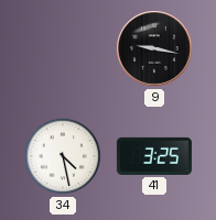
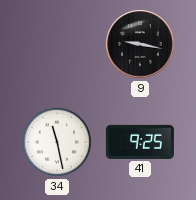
34: 4:28 -> 11:28 (57, 142)
41: 3:25 -> 9:25 (140, 142)
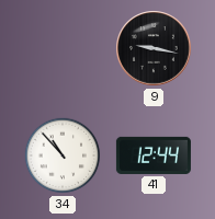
34: 11:28 -> 10:53 (63, 155)
41: 9:25 -> 12:44 (154, 155)
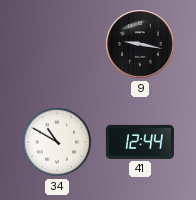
34: 10:53 -> 10:50 (57, 142)
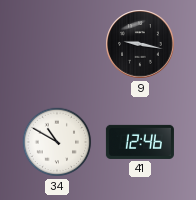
41: 12:44 -> 12:46 (140, 142)
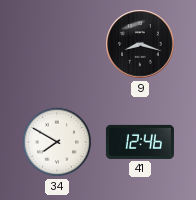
9: 9:17 -> 8:18 (140, 44)
34: 10:50 -> 7:50 (57, 142)
